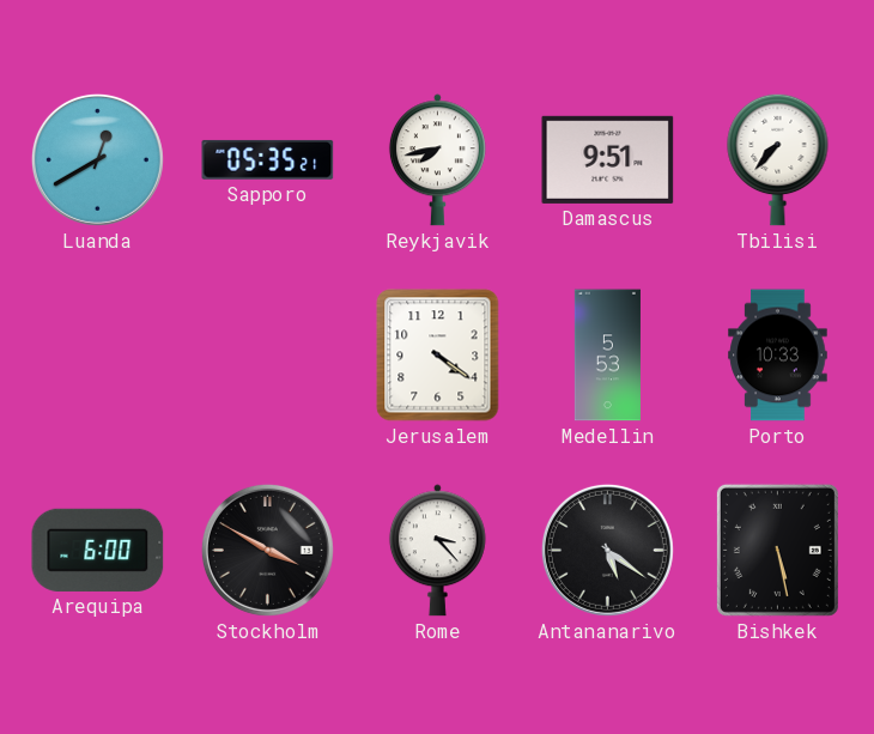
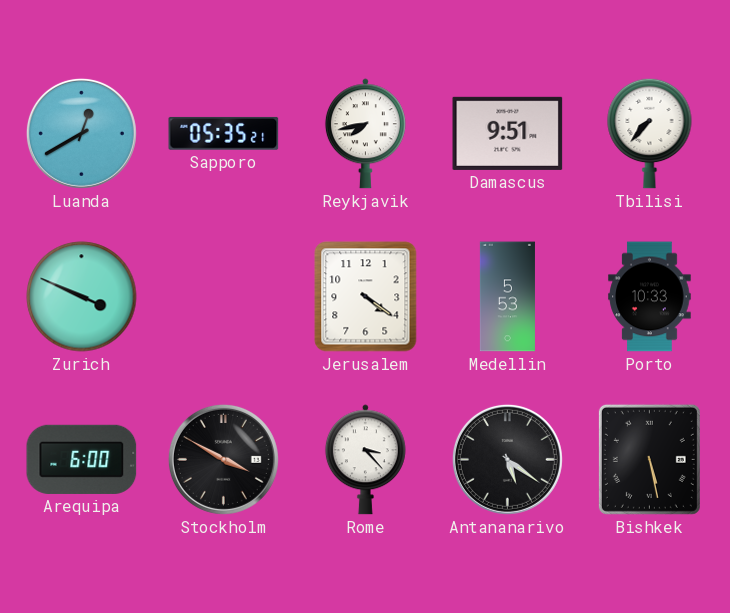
Zurich: none -> 3:49 (82, 297)
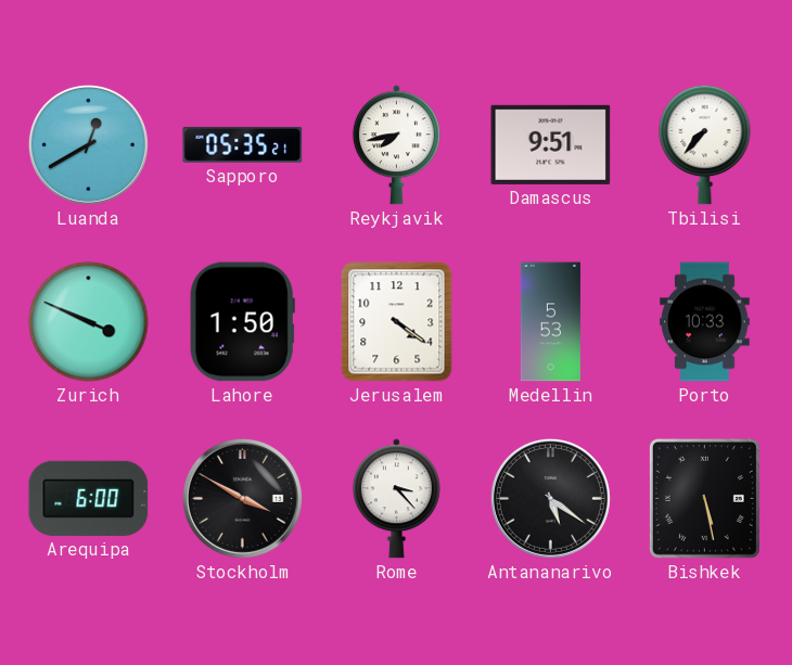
Lahore: none -> 1:50 (242, 322)
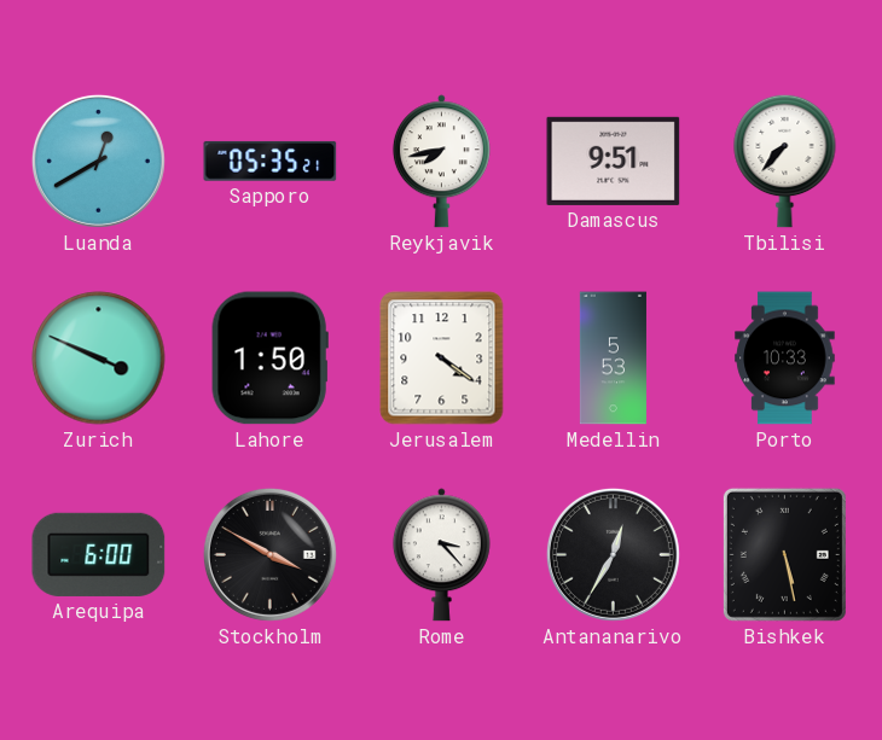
Antananarivo: 5:21 -> 12:35 (613, 554)
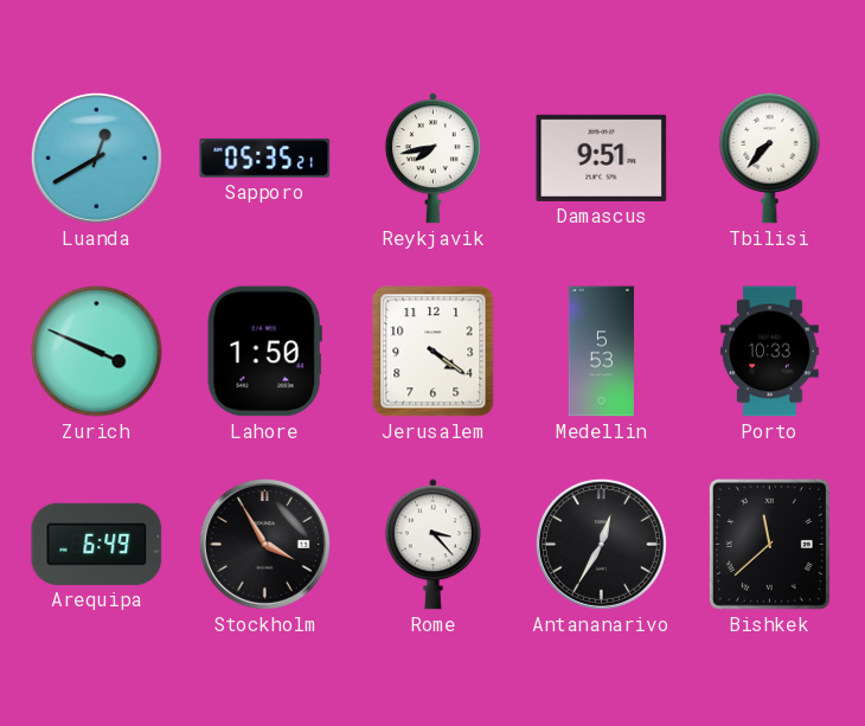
Arequipa: 6:00 -> 6:49 (97, 544)
Stockholm: 3:50 -> 3:55 (264, 544)
Bishkek: 5:28 -> 11:38 (769, 544)
